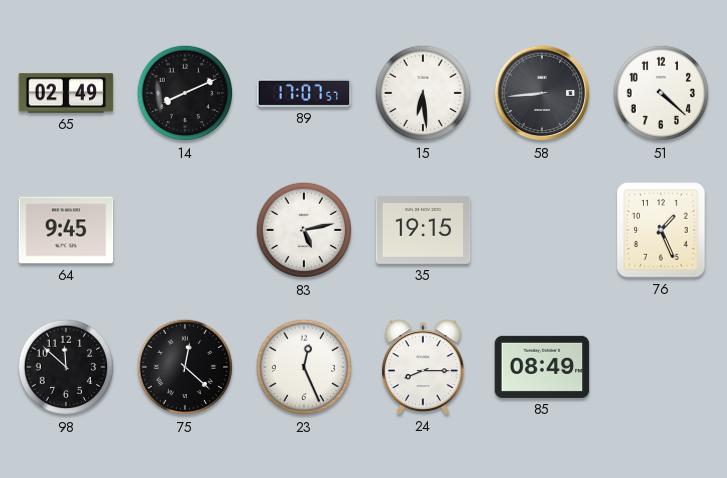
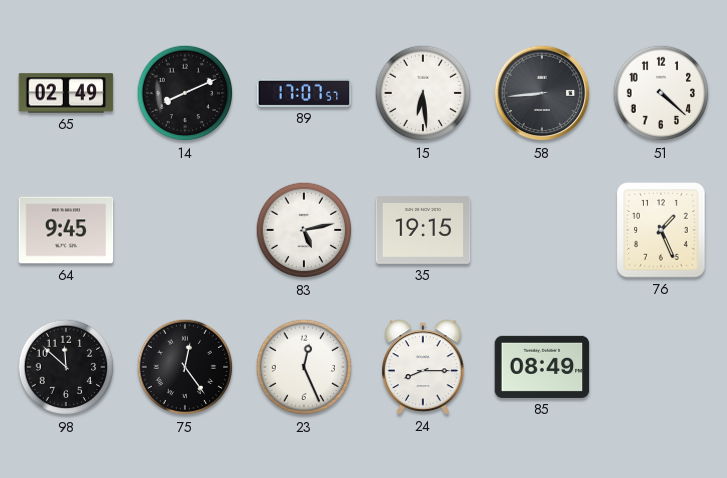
75: 12:22 -> 12:24 (185, 367)
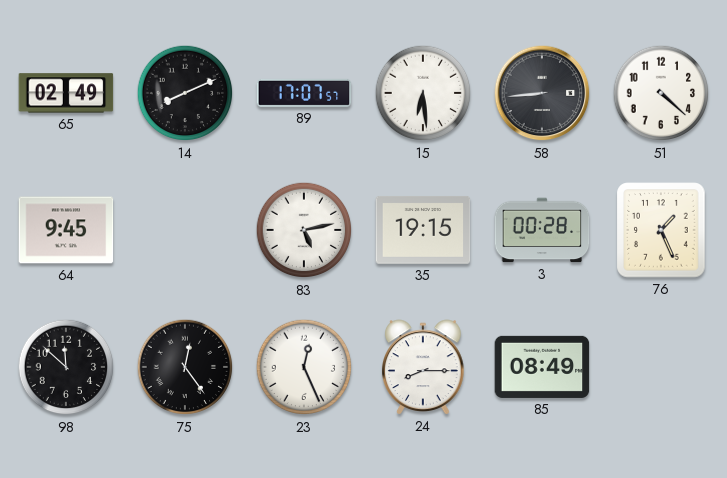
3: none -> 00:28 (542, 230)
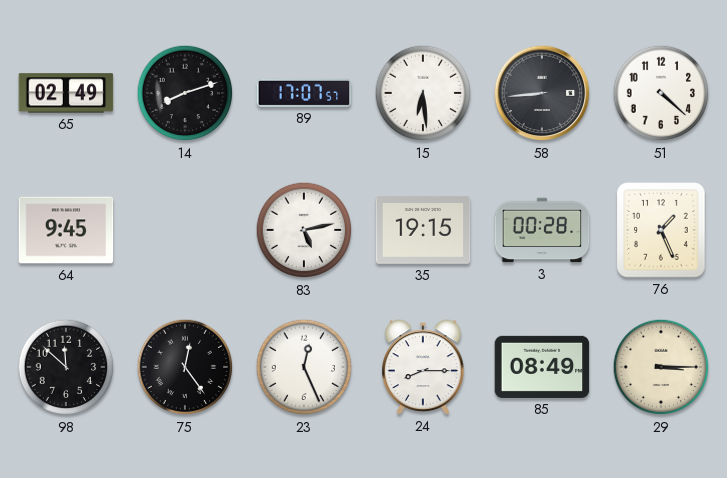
14: 8:11 -> 8:12 (185, 93)
29: none -> 3:15 (661, 367)
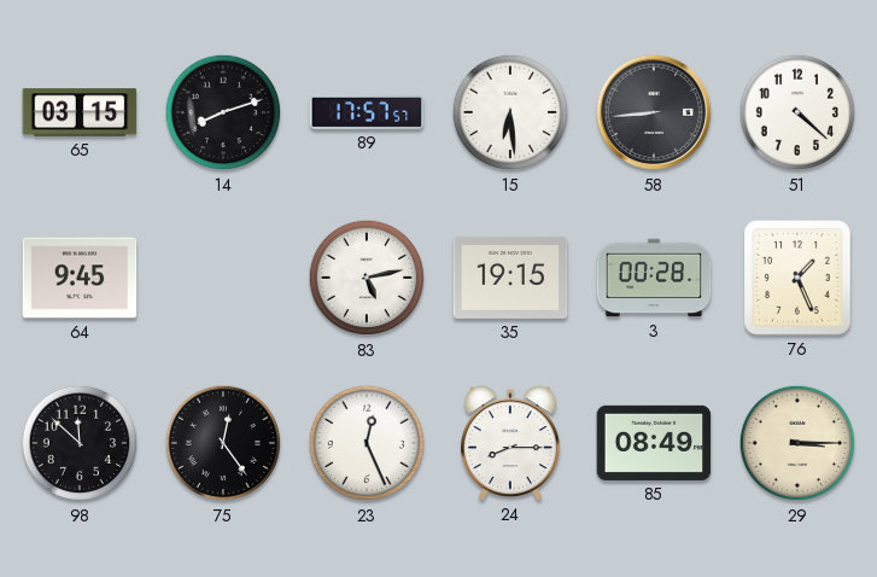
65: 02:49 -> 03:15 (80, 112)
89: 17:07 -> 17:57 (367, 112)
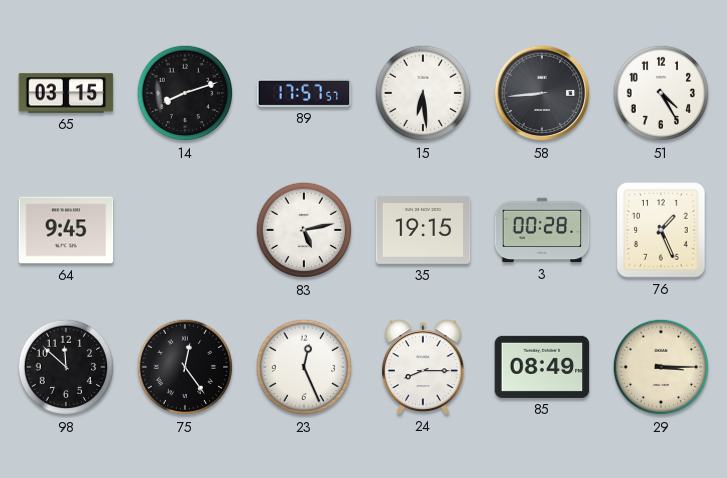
51: 4:22 -> 4:25 (661, 93)
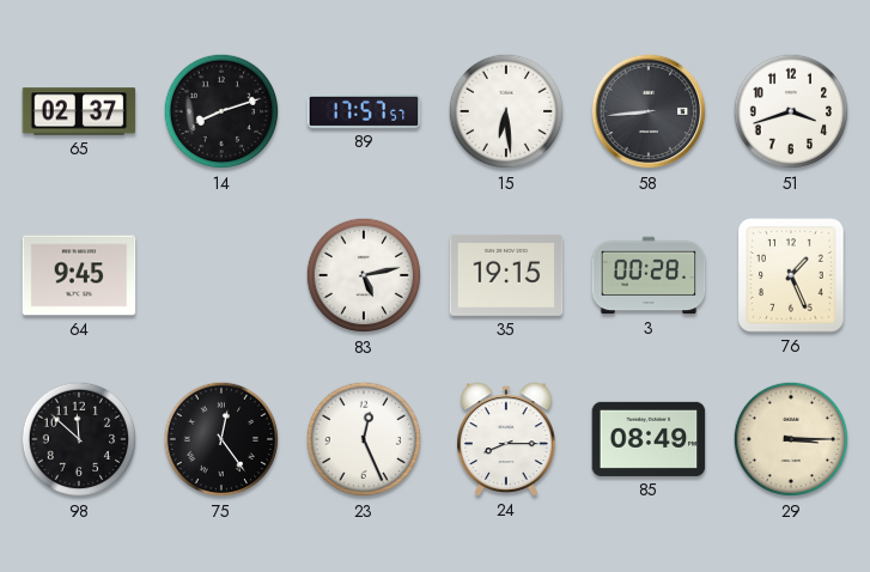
65: 03:15 -> 02:37 (79, 111)
51: 4:25 -> 3:42 (791, 111)
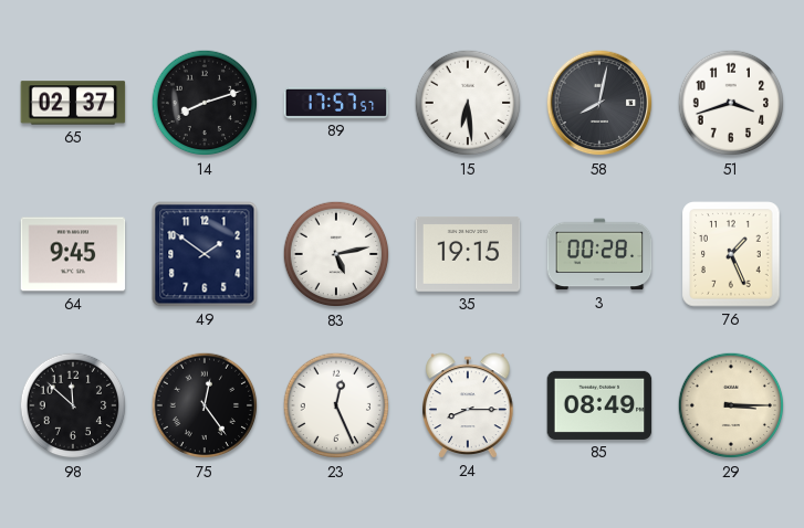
58: 8:44 -> 8:02 (599, 103)
49: none -> 1:51 (205, 254)
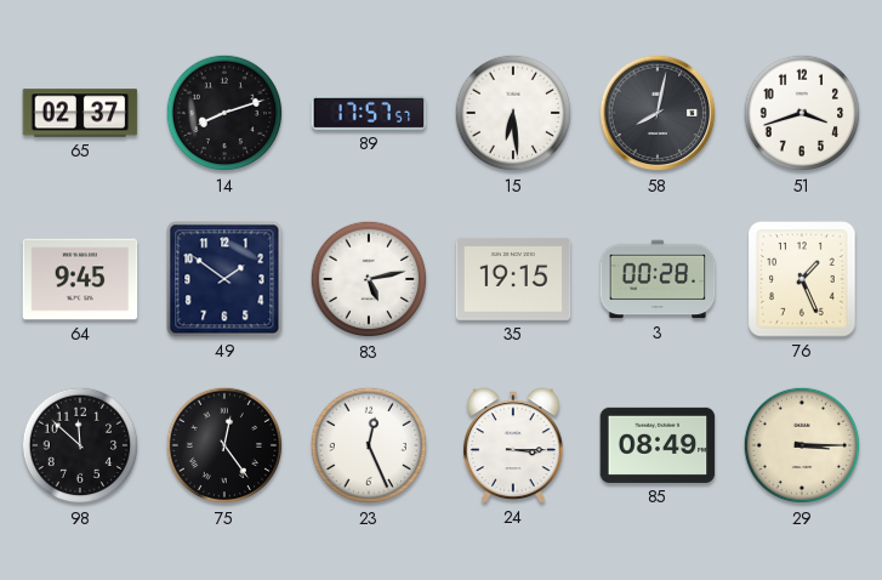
24: 8:15 -> 3:15 (514, 445)
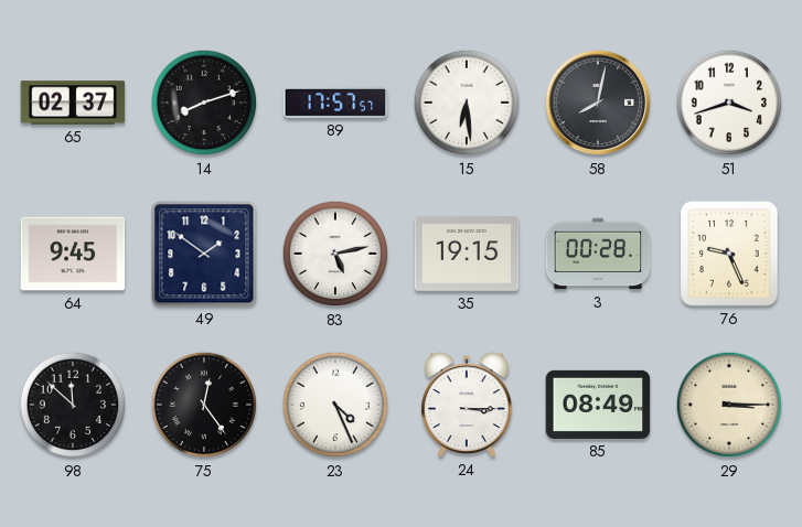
76: 1:26 -> 9:26 (729, 254)
23: 12:26 -> 4:26 (335, 405)
